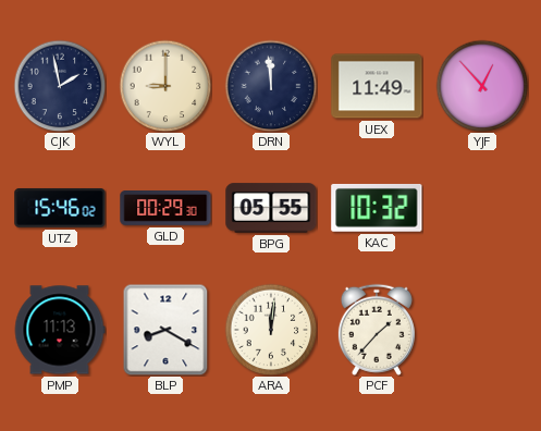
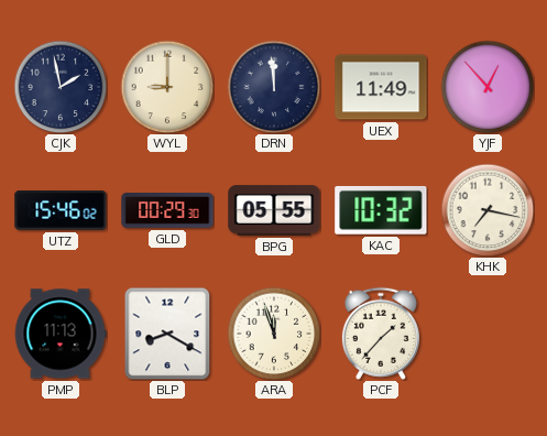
KHK: none -> 7:17 (488, 210)
ARA: 12:01 -> 11:57 (274, 334)
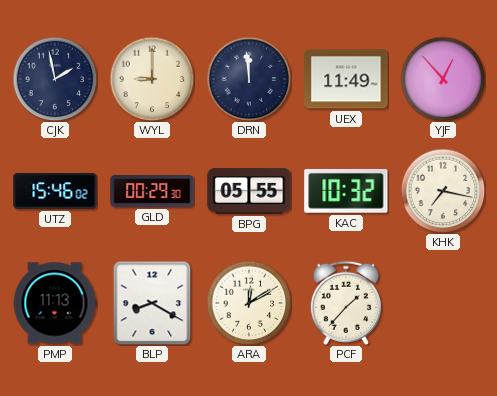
ARA: 11:57 -> 12:10 (249, 303)
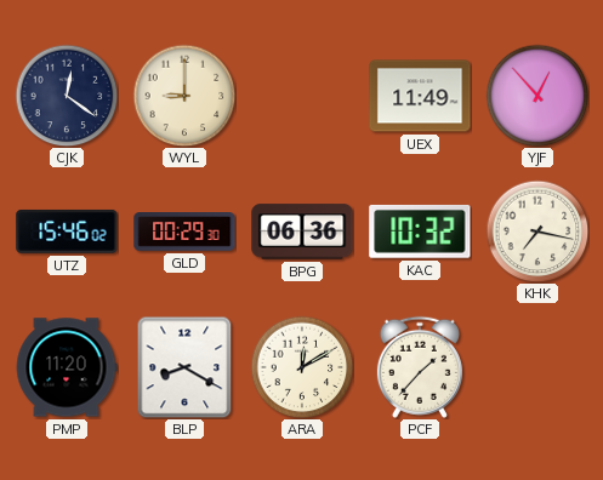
CJK: 1:58 -> 12:21 (67, 96)
DRN: 11:59 -> none (249, 79)
BPG: 05:55 -> 06:36 (302, 232)
PMP: 11:13 -> 11:20 (67, 367)
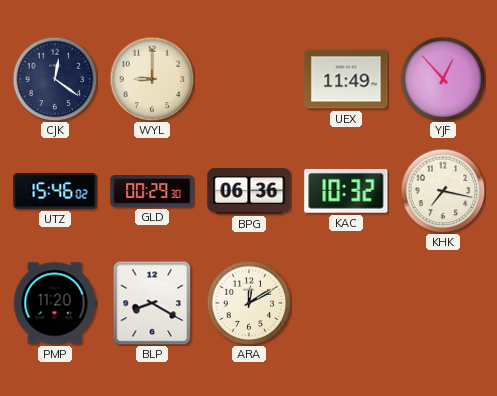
PCF: 1:37 -> none (420, 367)
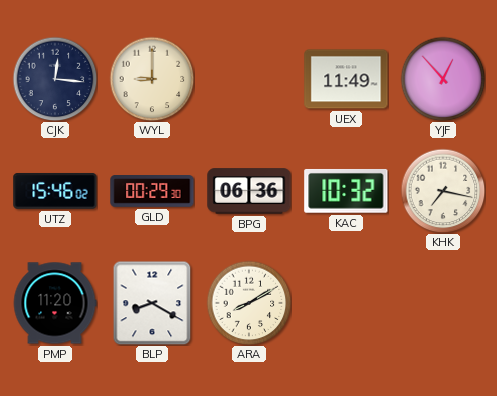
CJK: 12:21 -> 12:16 (55, 79)
ARA: 12:10 -> 8:10 (249, 303)
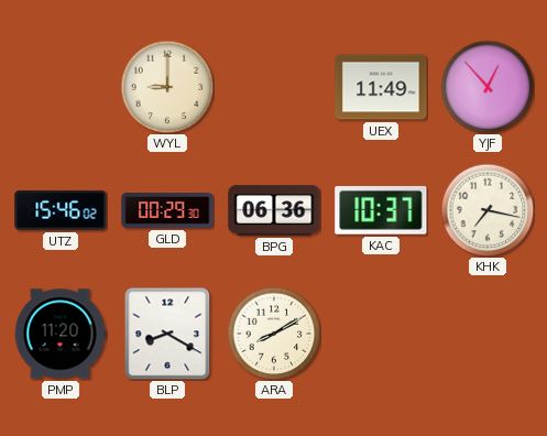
CJK: 12:16 -> none (55, 79)
KAC: 10:32 -> 10:37 (381, 210)
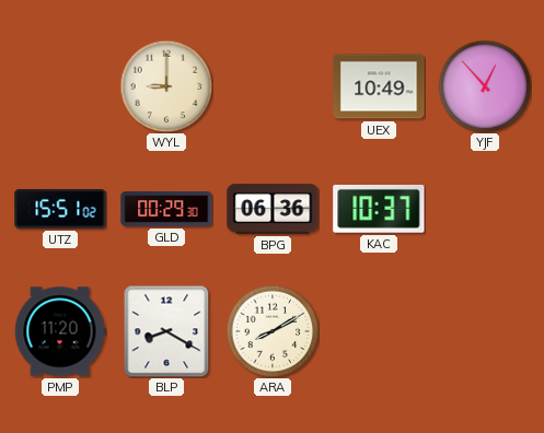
UEX: 11:49 -> 10:49 (379, 86)
UTZ: 15:46 -> 15:51 (60, 209)
KHK: 7:17 -> none (488, 210)
